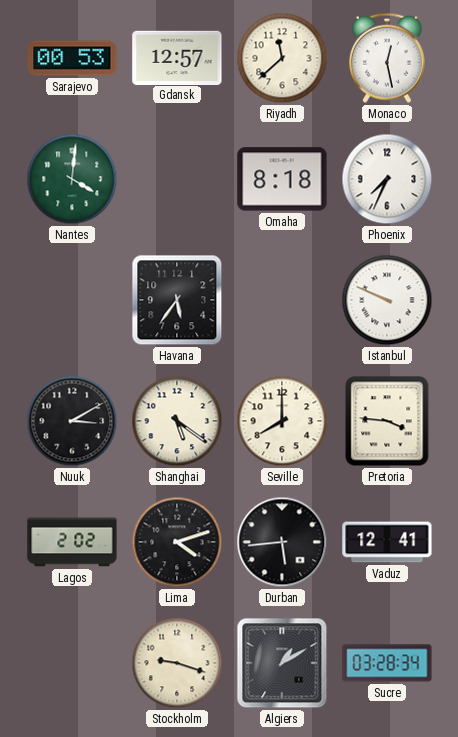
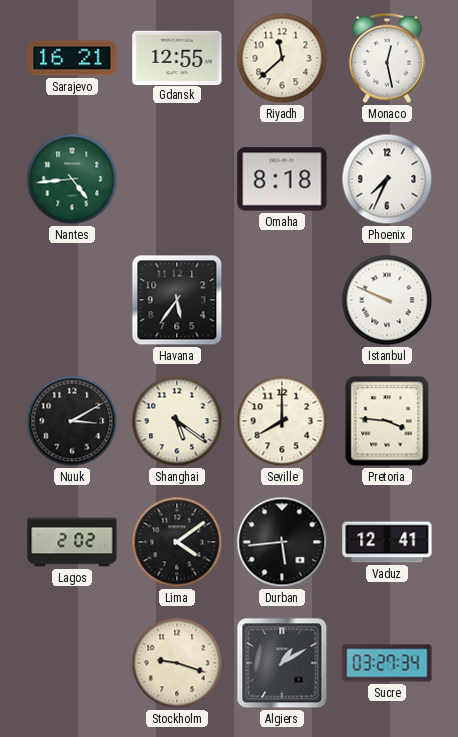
Sarajevo: 00:53 -> 16:21 (72, 58)
Gdansk: 12:57 -> 12:55 (177, 57)
Nantes: 4:01 -> 4:44 (72, 179)
Lima: 4:12 -> 4:09 (177, 542)
Sucre: 03:28 -> 03:27 (387, 663)
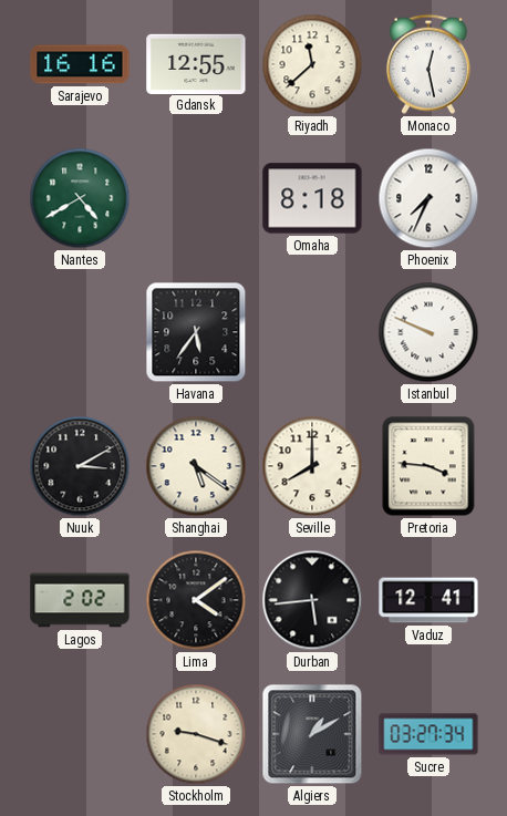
Sarajevo: 16:21 -> 16:16 (80, 64)
Nantes: 4:44 -> 4:40 (80, 198)
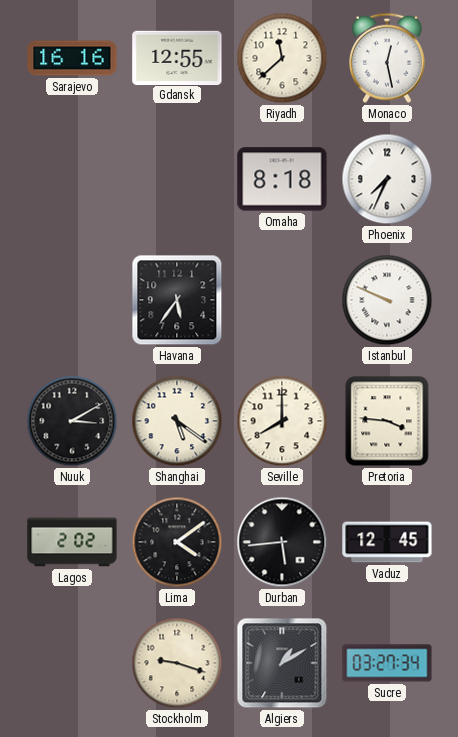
Nantes: 4:40 -> none (80, 198)
Vaduz: 12:41 -> 12:45 (387, 542)
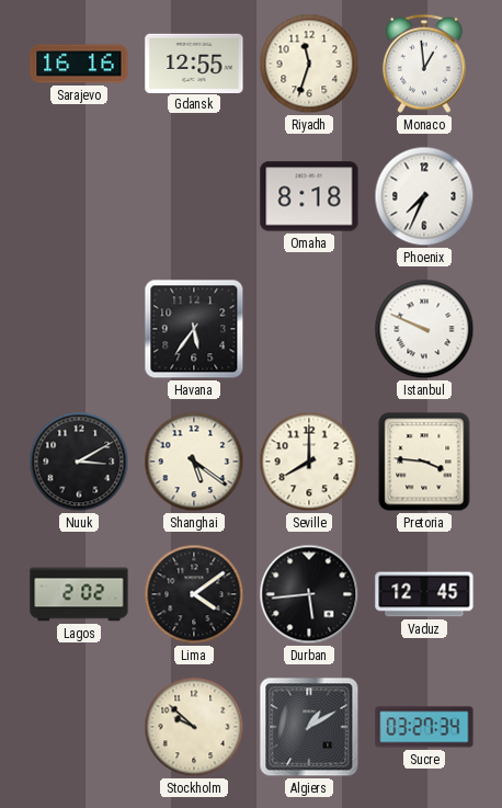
Riyadh: 11:38 -> 11:33 (309, 64)
Monaco: 12:28 -> 12:59 (424, 64)
Stockholm: 9:18 -> 9:52 (194, 727)
